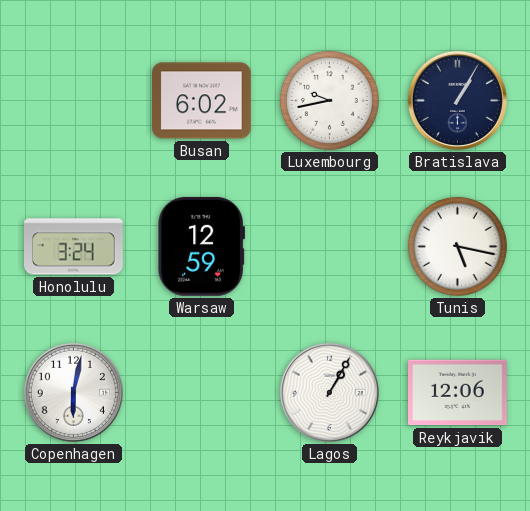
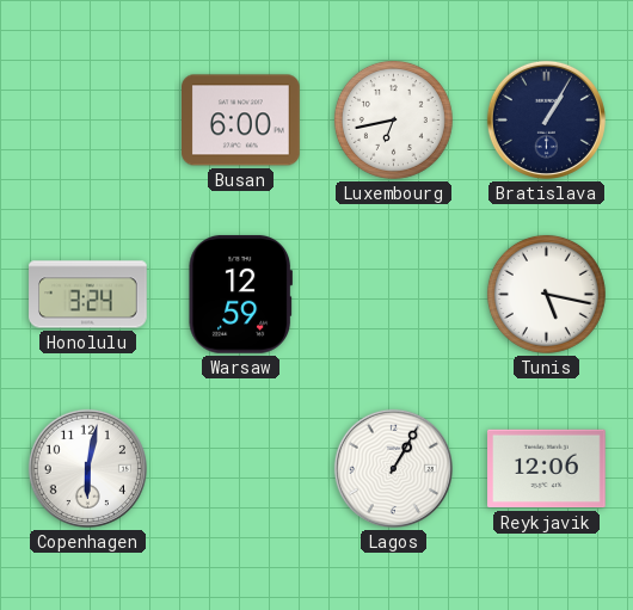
Busan: 6:02 -> 6:00 (241, 121)
Luxembourg: 9:43 -> 6:43 (393, 119)
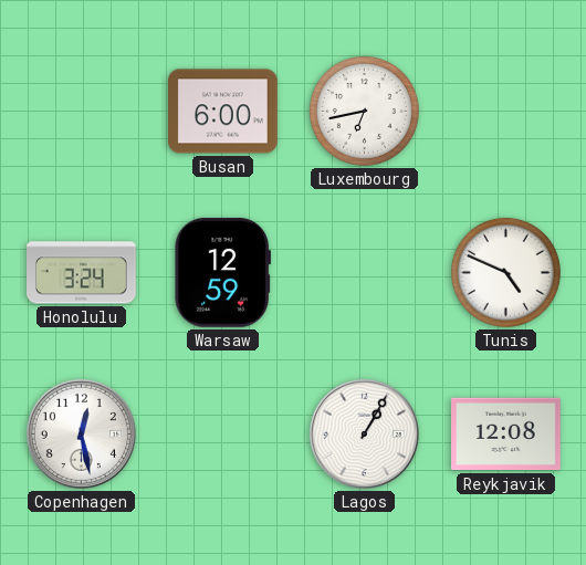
Bratislava: 1:05 -> none (546, 119)
Tunis: 5:17 -> 4:49 (505, 272)
Copenhagen: 6:02 -> 12:28 (81, 433)
Reykjavik: 12:06 -> 12:08 (506, 435)
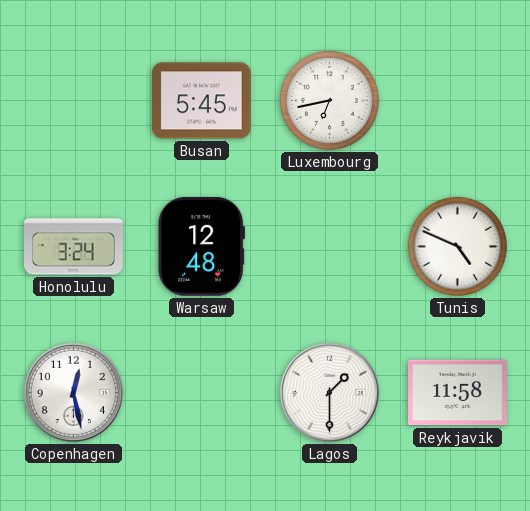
Busan: 6:00 -> 5:45 (202, 101)
Warsaw: 12:59 -> 12:48 (201, 246)
Lagos: 1:05 -> 1:30 (329, 392)
Reykjavik: 12:08 -> 11:58 (458, 393)
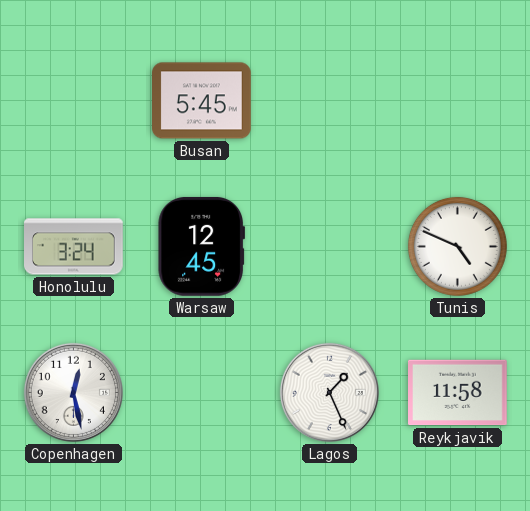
Luxembourg: 6:43 -> none (329, 100)
Warsaw: 12:48 -> 12:45 (201, 246)
Lagos: 1:30 -> 1:26 (329, 392)
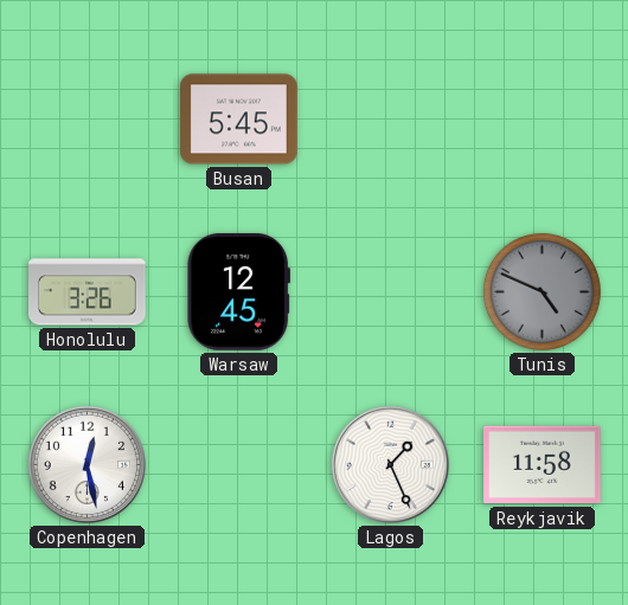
Honolulu: 3:24 -> 3:26 (88, 292)
Tunis dial: white -> grey (542, 291)
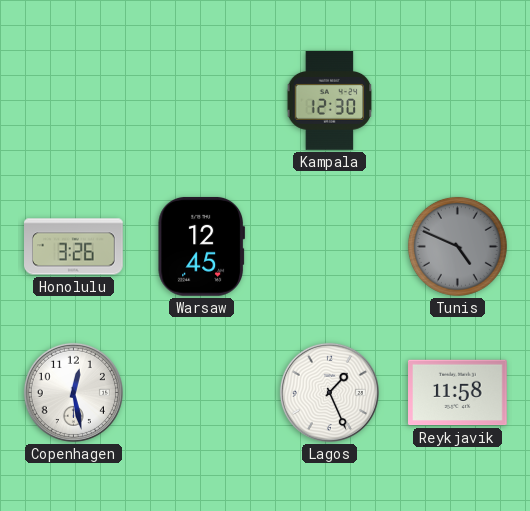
Busan: 5:45 -> none (239, 120)
Kampala: none -> 12:30 (330, 101)
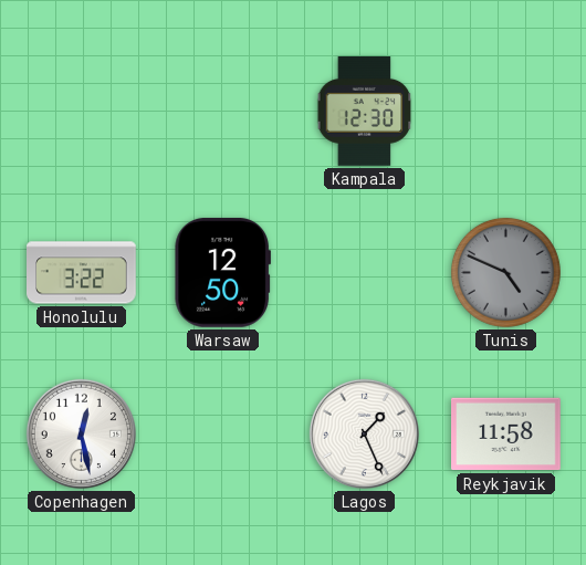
Honolulu: 3:26 -> 3:22 (82, 273)
Warsaw: 12:45 -> 12:50 (222, 272)
